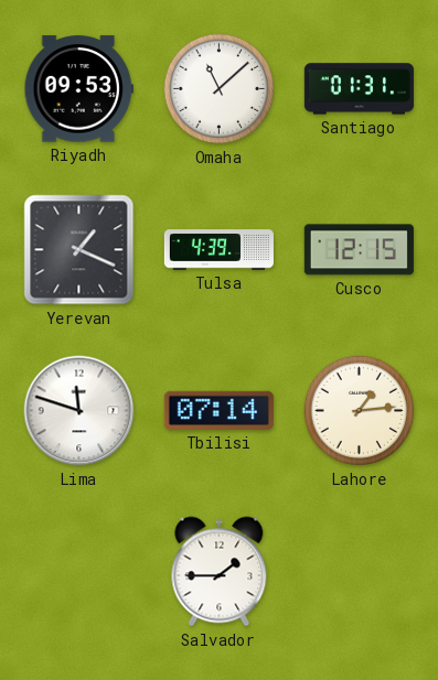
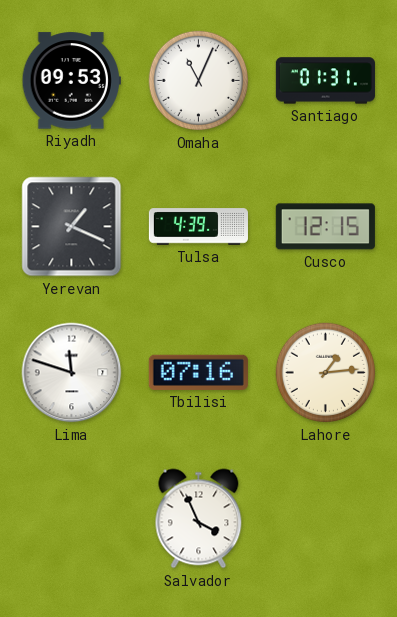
Omaha: 11:08 -> 11:04 (199, 81)
Tbilisi: 07:14 -> 07:16 (198, 372)
Salvador: 1:45 -> 3:56 (199, 519)
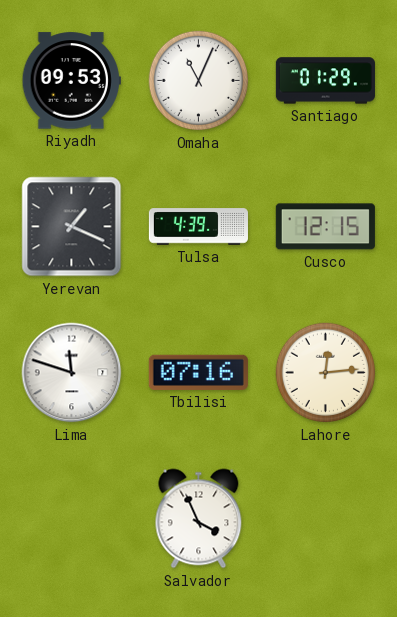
Santiago: 01:31 -> 01:29 (325, 81)
Lahore: 1:14 -> 12:14 (326, 373)
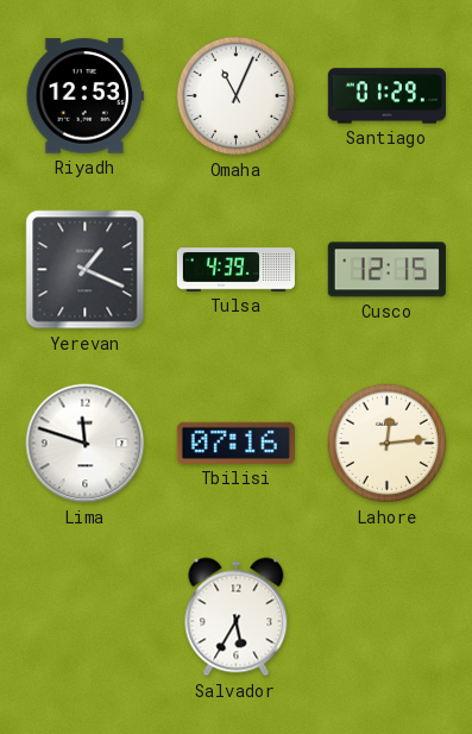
Riyadh: 09:53 -> 12:53 (84, 96)
Salvador: 3:56 -> 5:35 (237, 617)
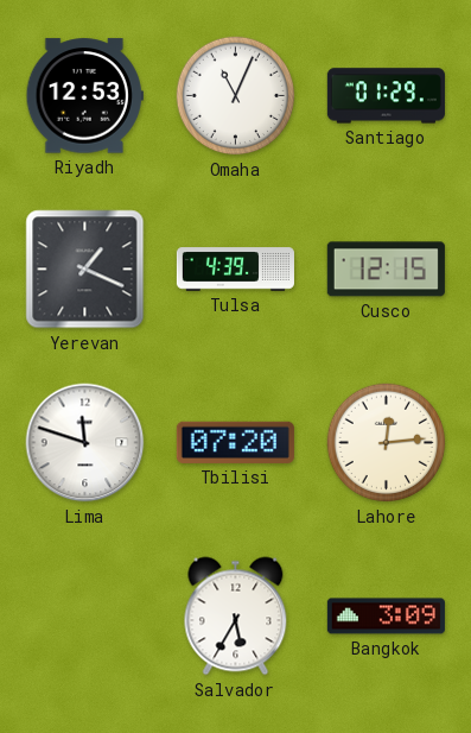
Tbilisi: 07:16 -> 07:20 (235, 442)
Bangkok: none -> 3:09 (386, 617)
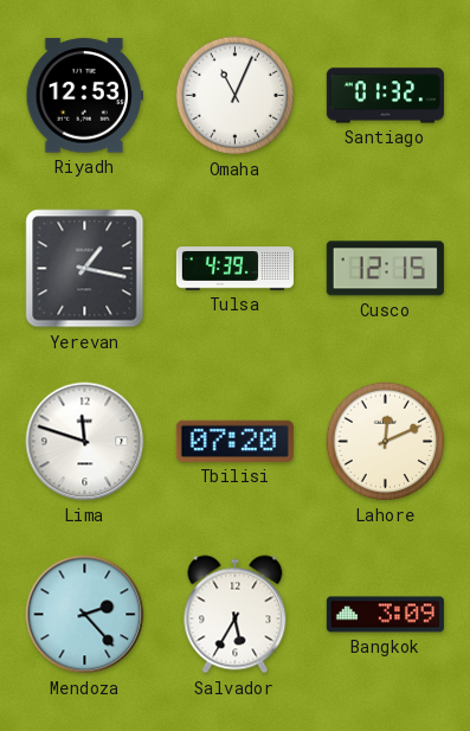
Santiago: 01:29 -> 01:32 (385, 96)
Yerevan: 1:19 -> 1:17 (85, 269)
Lahore: 12:14 -> 12:11 (386, 442)
Mendoza: none -> 2:23 (85, 615)
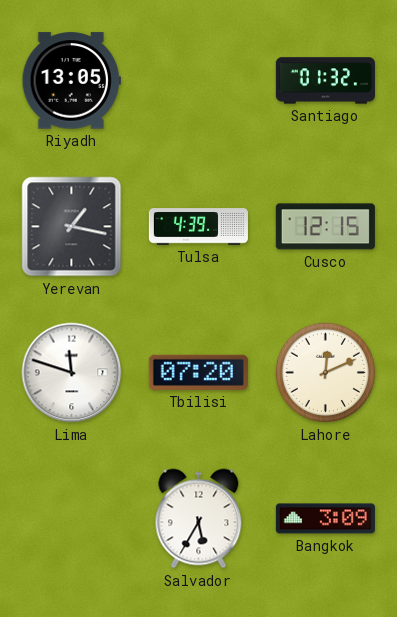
Riyadh: 12:53 -> 13:05 (71, 81)
Omaha: 11:04 -> none (236, 96)
Mendoza: 2:23 -> none (85, 615)
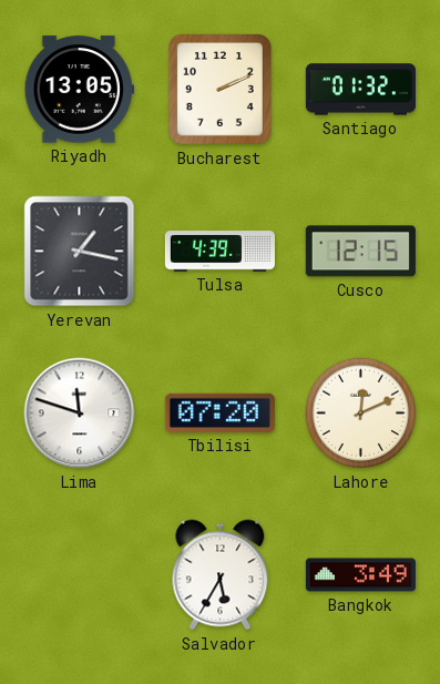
Bucharest: none -> 2:11 (219, 89)
Bangkok: 3:09 -> 3:49 (360, 575)
